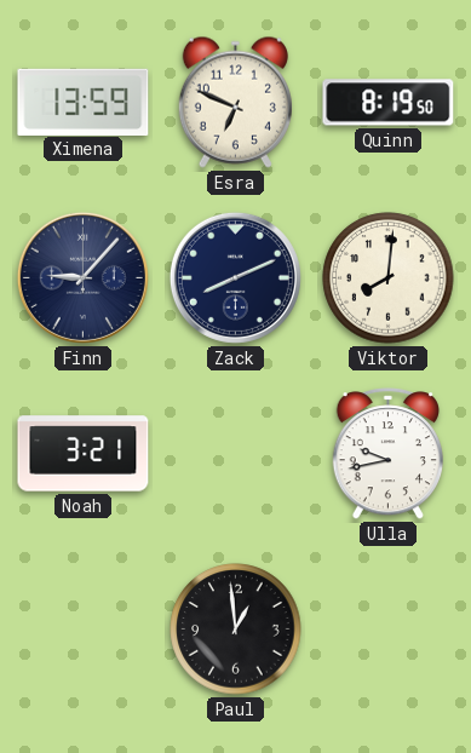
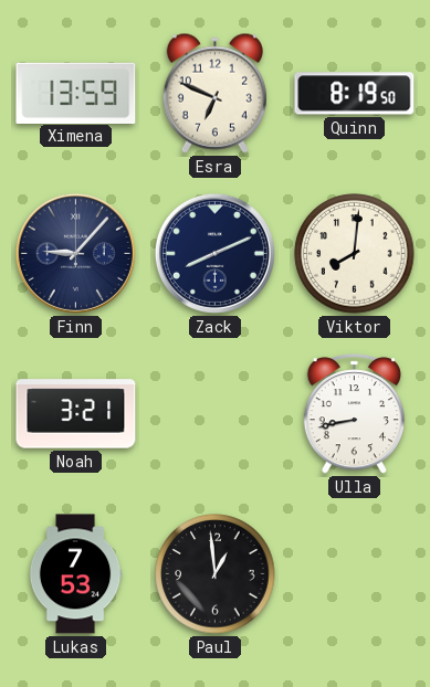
Ulla: 9:43 -> 8:43 (354, 414)
Lukas: none -> 7:53 (75, 574)
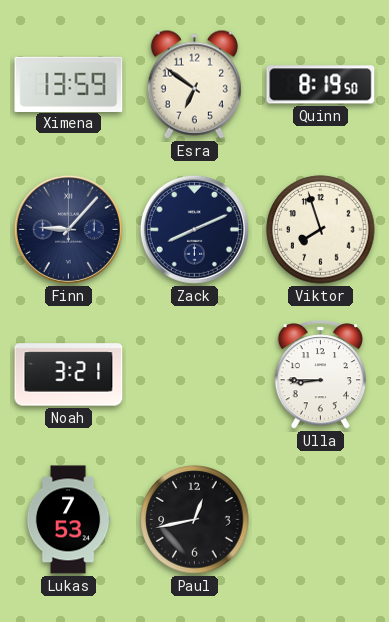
Esra: 6:49 -> 6:51 (194, 84)
Viktor: 8:01 -> 7:57 (321, 230)
Ulla: 8:43 -> 8:45 (320, 375)
Paul: 12:59 -> 12:43 (195, 520)
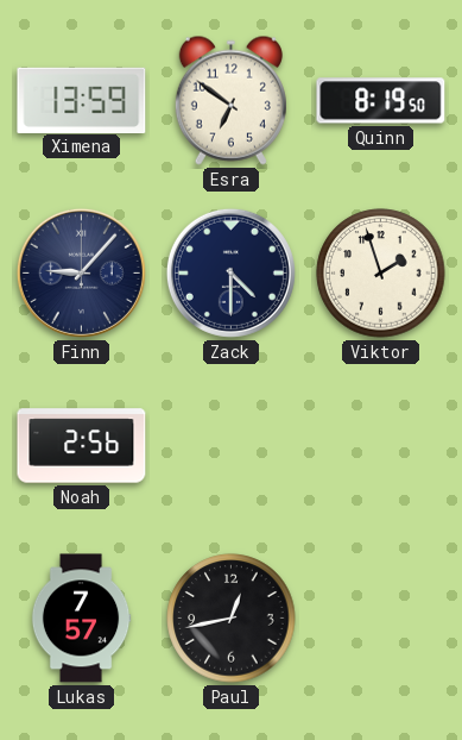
Zack: 8:11 -> 4:30 (230, 272)
Viktor: 7:57 -> 1:57 (381, 274)
Noah: 3:21 -> 2:56 (82, 446)
Ulla: 8:45 -> none (320, 375)
Lukas: 7:53 -> 7:57 (81, 619)
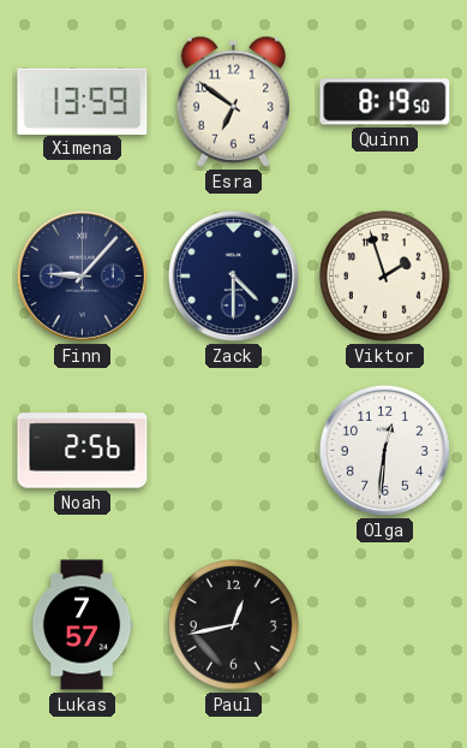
Olga: none -> 12:31 (384, 450)
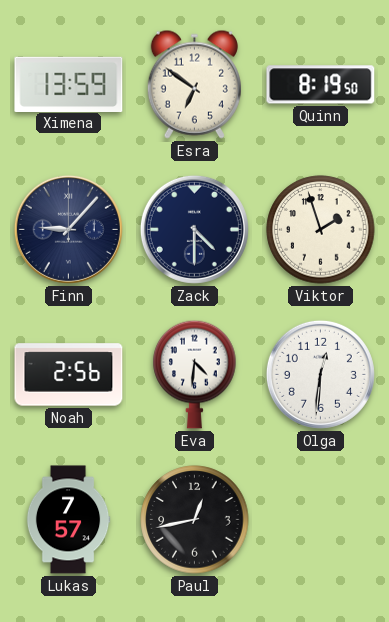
Eva: none -> 4:31 (195, 374)
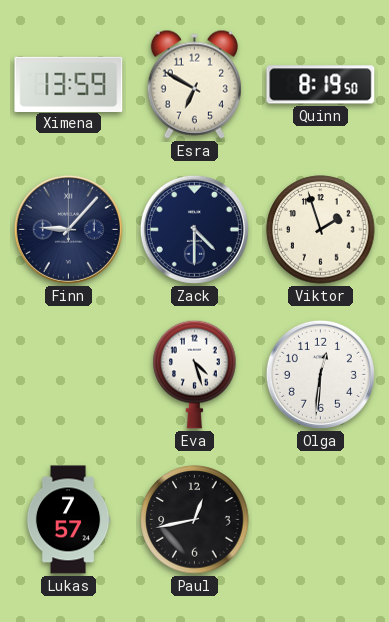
Esra: 6:51 -> 6:50 (194, 84)
Noah: 2:56 -> none (69, 375)
Eva: 4:31 -> 4:27 (195, 374)
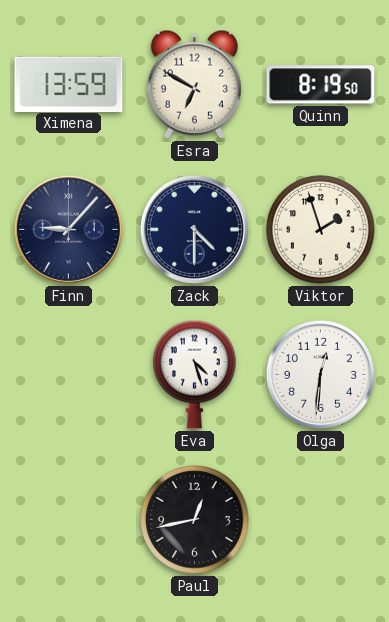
Lukas: 7:57 -> none (68, 520)
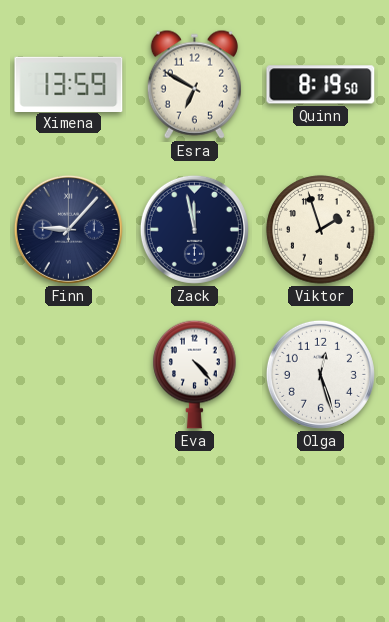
Zack: 4:30 -> 11:58 (194, 229)
Eva: 4:27 -> 4:23 (195, 374)
Olga: 12:31 -> 12:27 (320, 374)
Paul: 12:43 -> none (195, 520)
